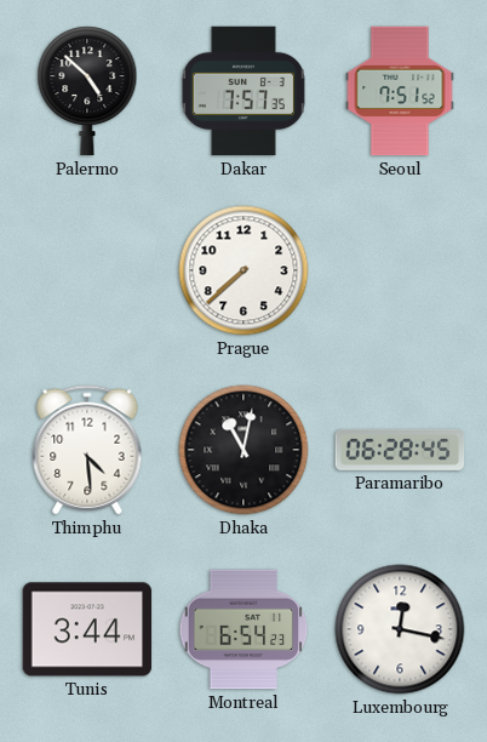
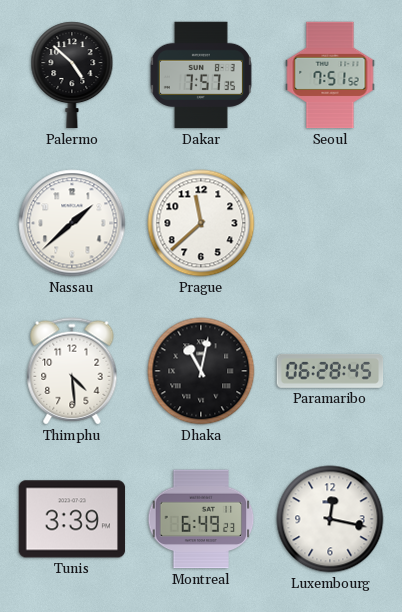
Nassau: none -> 1:38 (72, 223)
Prague: 7:38 -> 11:38 (201, 223)
Tunis: 3:44 -> 3:39 (72, 519)
Montreal: 6:54 -> 6:49 (201, 519)
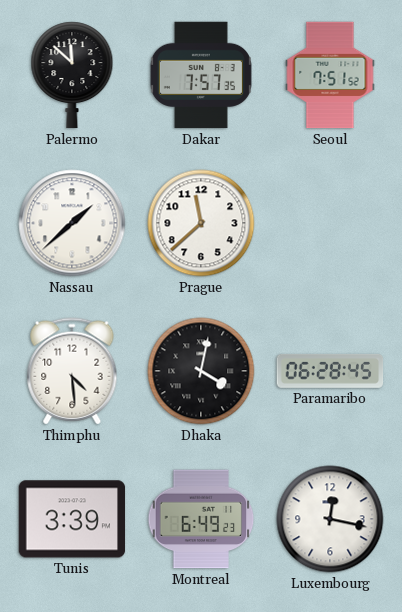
Palermo: 4:52 -> 11:52 (72, 75)
Dhaka: 11:02 -> 4:02 (201, 371)
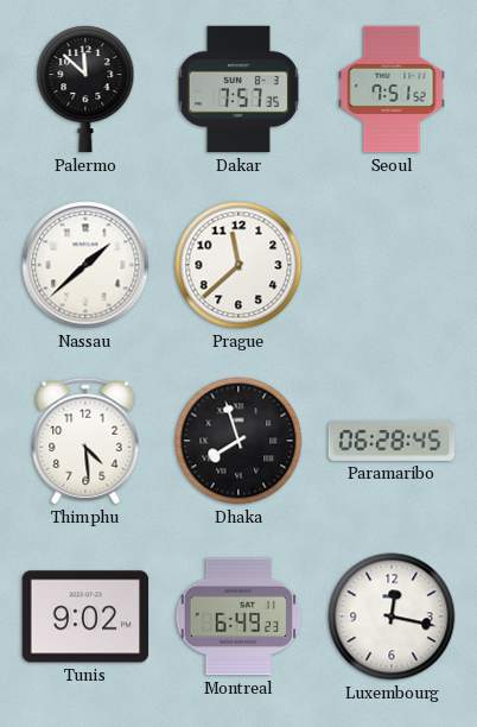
Dhaka: 4:02 -> 7:57 (238, 441)
Tunis: 3:39 -> 9:02 (85, 617)
